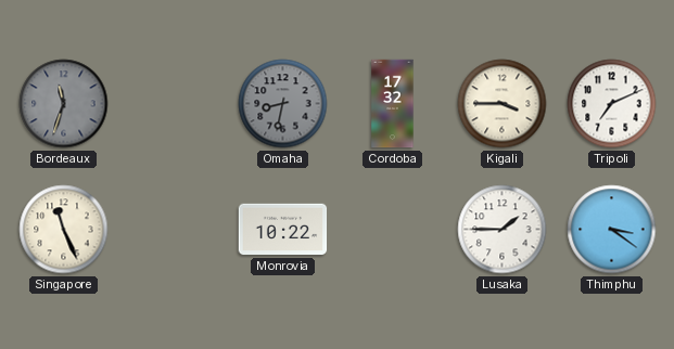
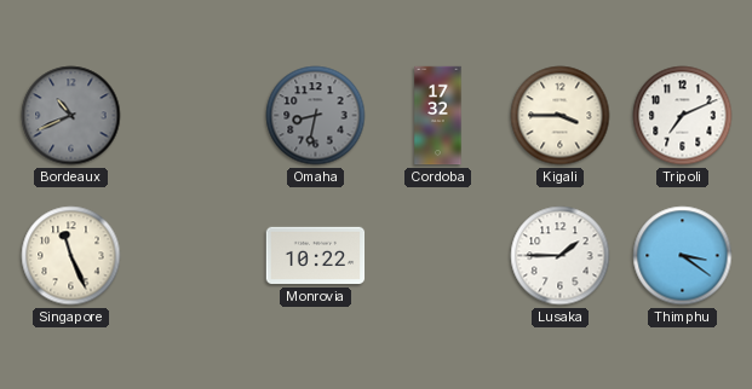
Bordeaux: 11:33 -> 10:41 (71, 116)
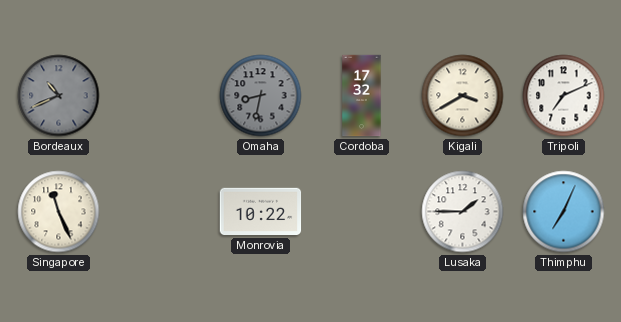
Kigali: 3:45 -> 3:40 (463, 96)
Thimphu: 3:21 -> 7:04 (564, 212)
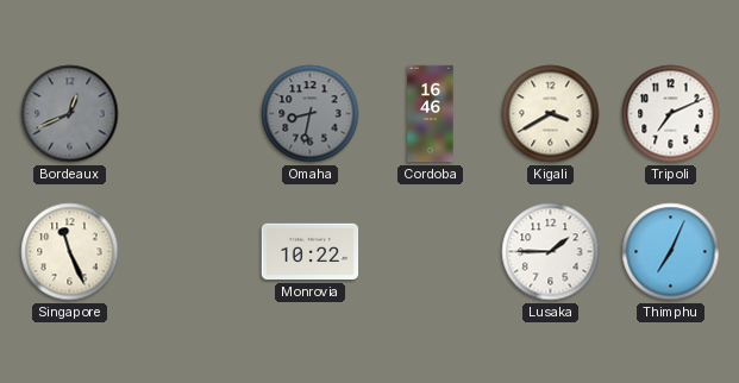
Bordeaux: 10:41 -> 12:41 (70, 114)
Cordoba: 17:32 -> 16:46 (431, 114)
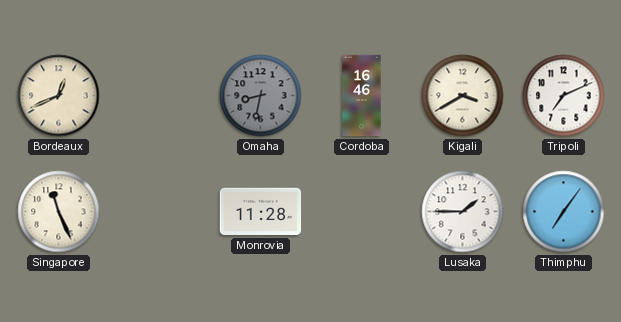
Bordeaux dial: grey -> cream (59, 96)
Monrovia: 10:22 -> 11:28 (261, 212)
Thimphu: 7:04 -> 7:06 (564, 212)
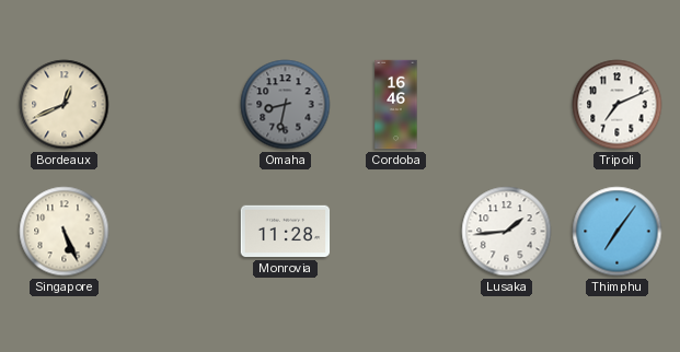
Kigali: 3:40 -> none (463, 96)
Singapore: 11:26 -> 5:26 (65, 232)
Lusaka: 1:45 -> 1:44 (507, 232)
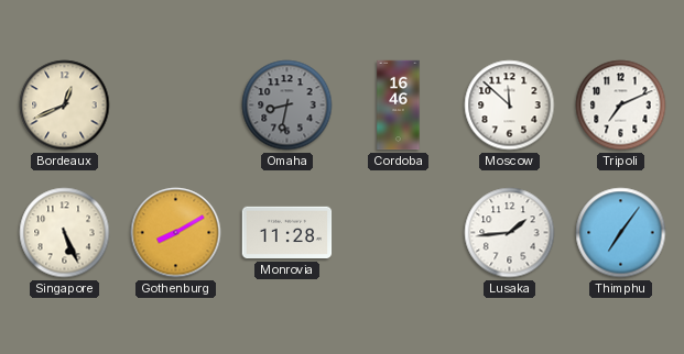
Moscow: none -> 11:52 (510, 106)
Gothenburg: none -> 8:10 (176, 233)
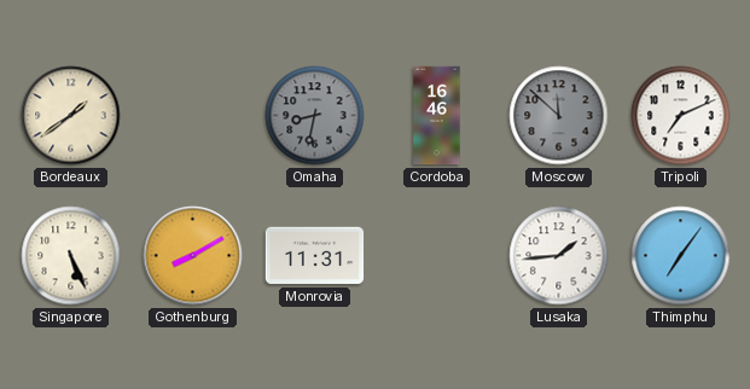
Bordeaux: 12:41 -> 1:39 (71, 116)
Moscow dial: white -> grey (559, 116)
Monrovia: 11:28 -> 11:31 (315, 256)
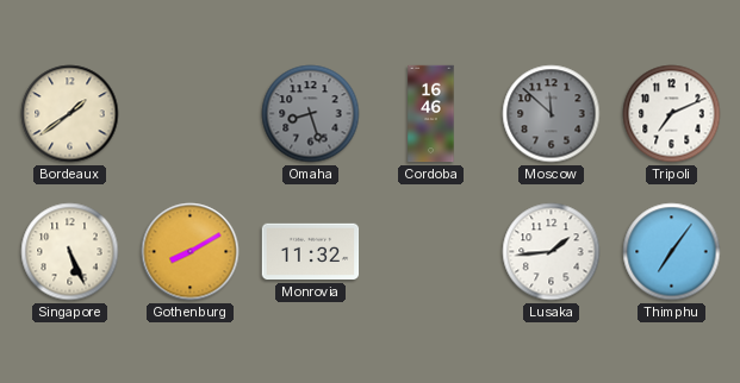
Omaha: 8:32 -> 8:27 (311, 114)
Monrovia: 11:31 -> 11:32 (311, 252)
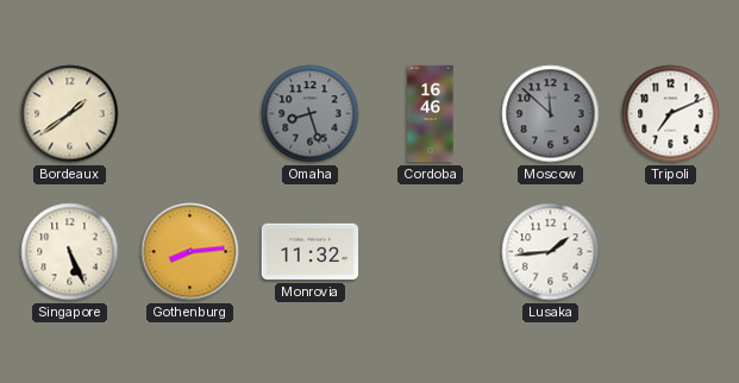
Gothenburg: 8:10 -> 8:14 (190, 252)
Thimphu: 7:06 -> none (672, 252)
